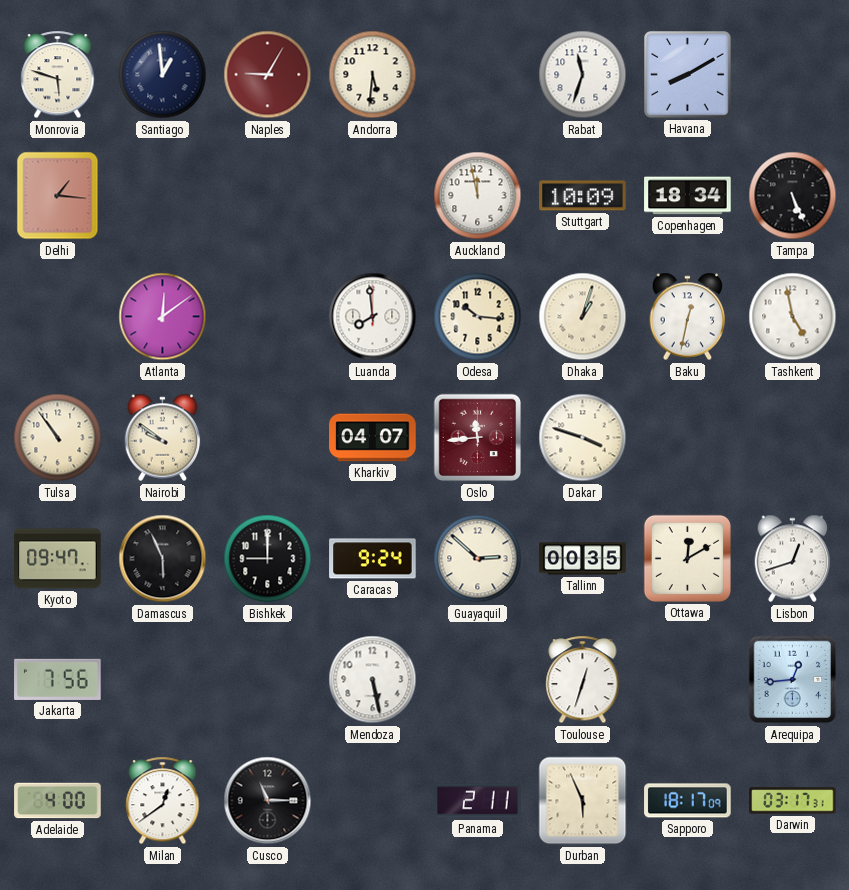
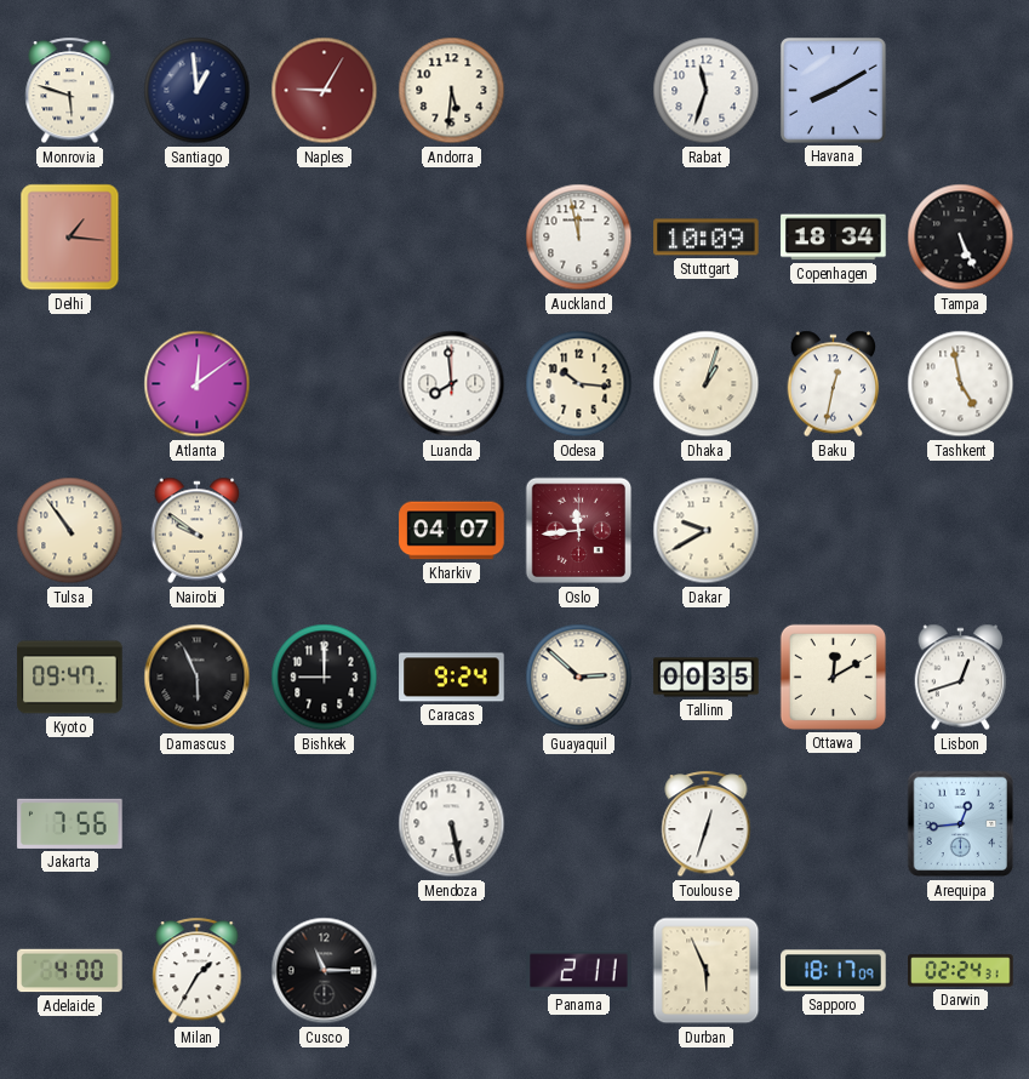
Dakar: 3:48 -> 9:40 (707, 531)
Milan: 12:39 -> 1:35 (198, 971)
Darwin: 03:17 -> 02:24 (961, 971)
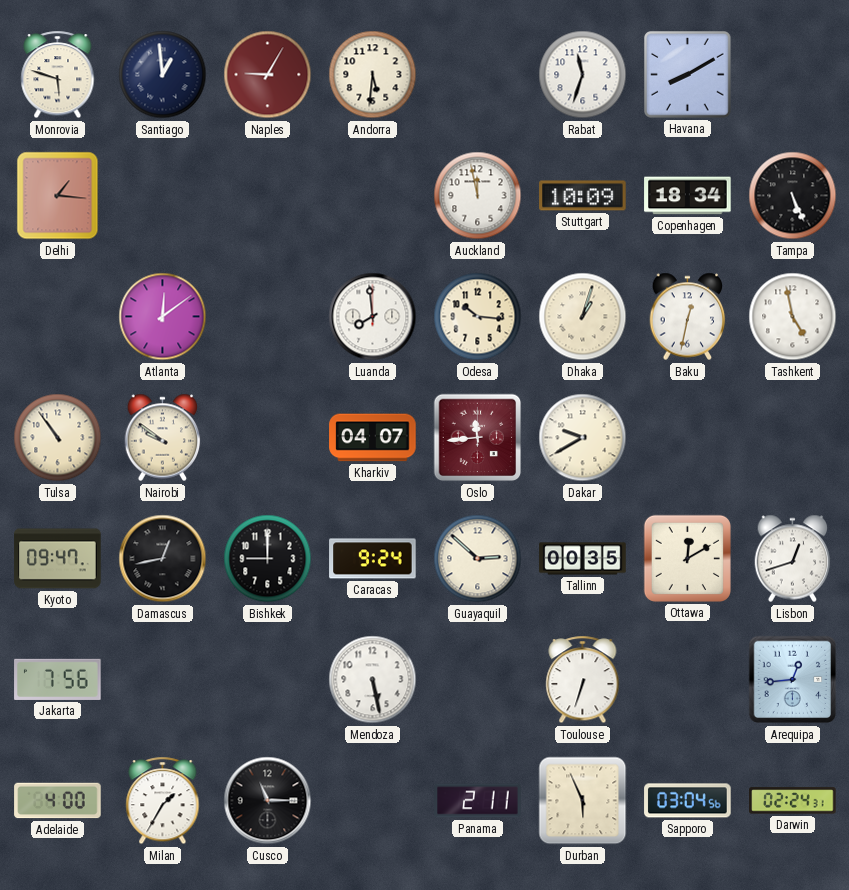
Damascus: 5:56 -> 12:43 (163, 559)
Toulouse: 12:33 -> 6:33 (583, 680)
Sapporo: 18:17 -> 03:04 (688, 801)
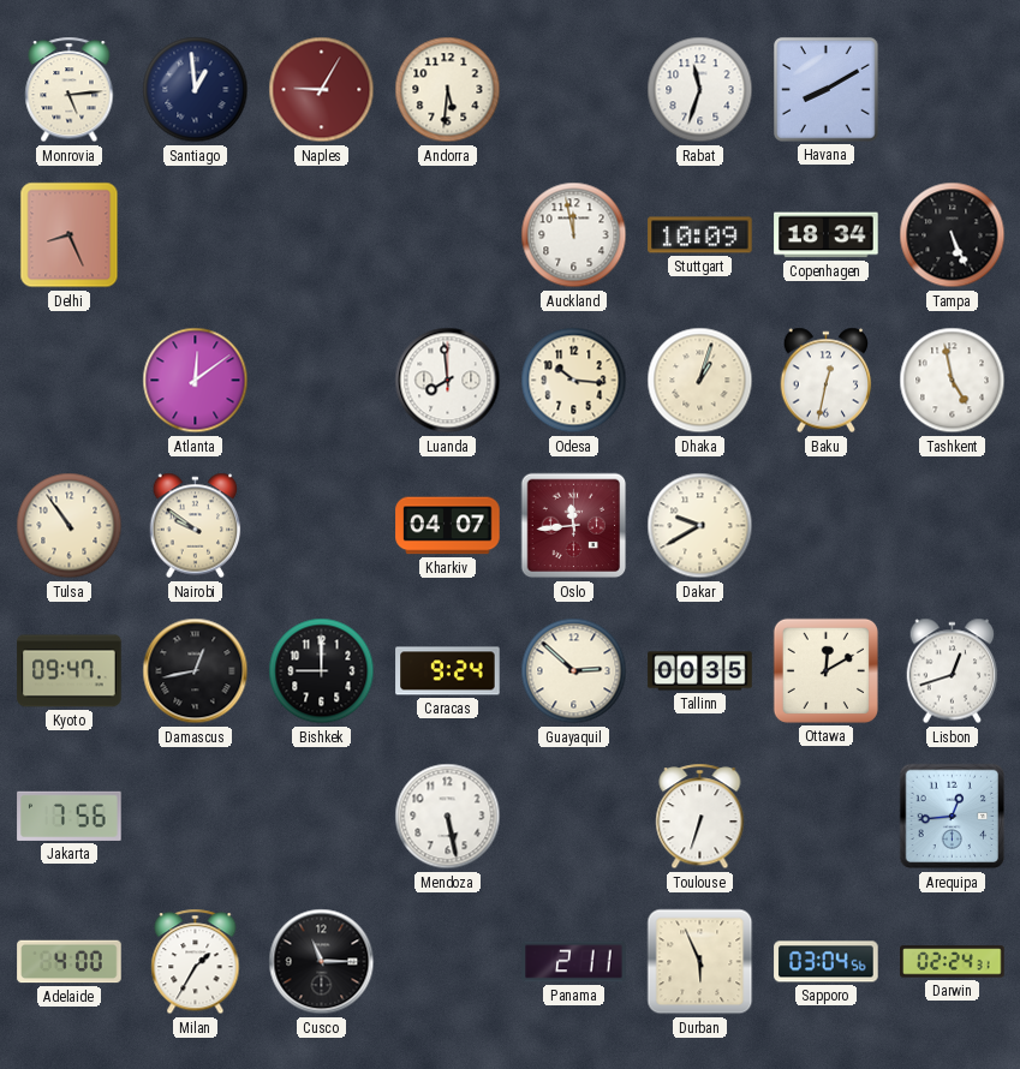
Monrovia: 5:48 -> 5:14 (70, 90)
Delhi: 1:16 -> 8:26 (70, 235)
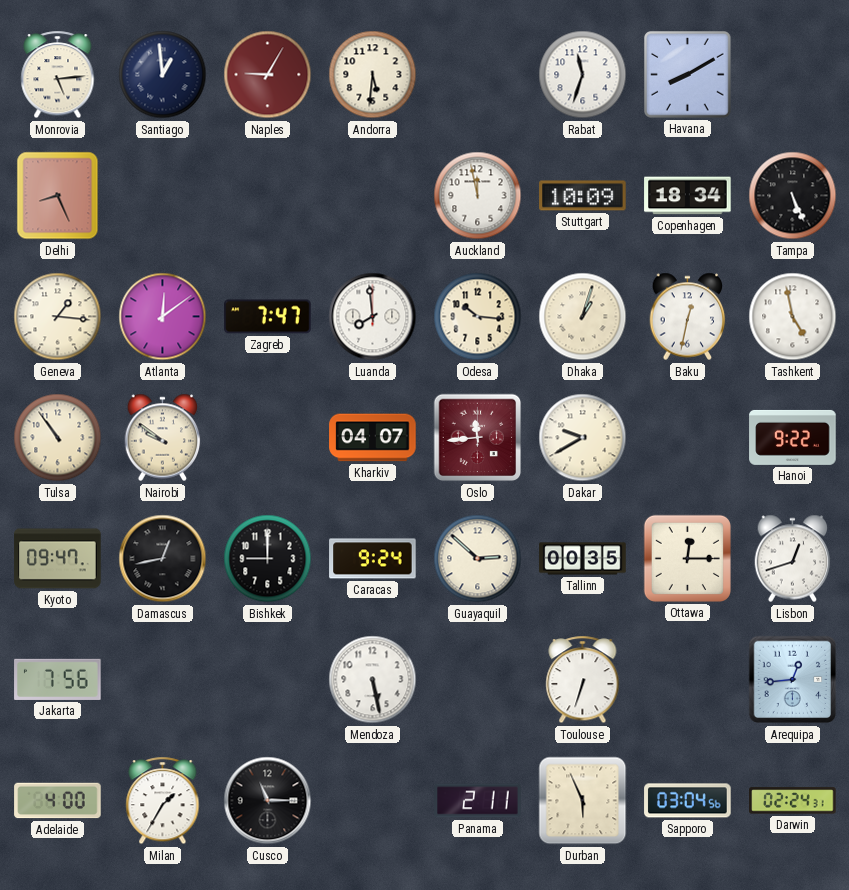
Geneva: none -> 1:16 (58, 317)
Zagreb: none -> 7:47 (268, 317)
Hanoi: none -> 9:22 (793, 437)
Ottawa: 12:10 -> 12:15 (687, 558)
